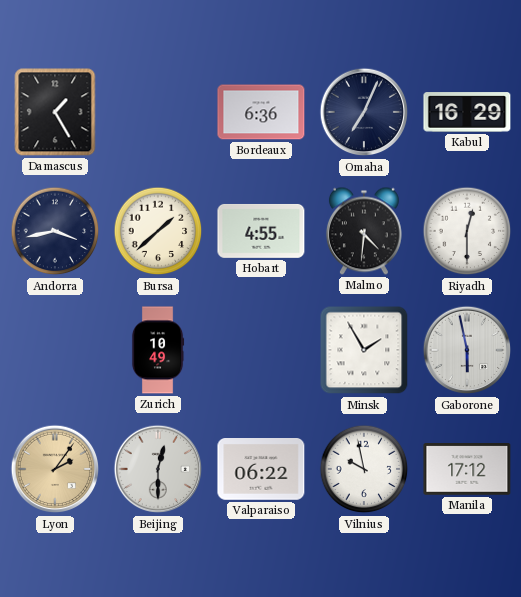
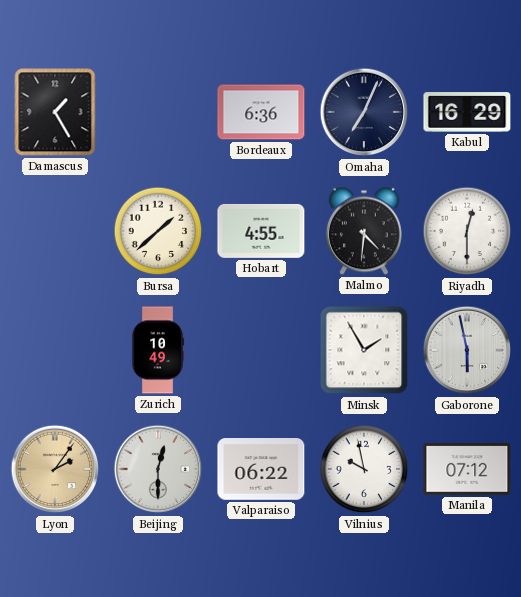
Andorra: 3:43 -> none (55, 231)
Manila: 17:12 -> 07:12 (467, 469)
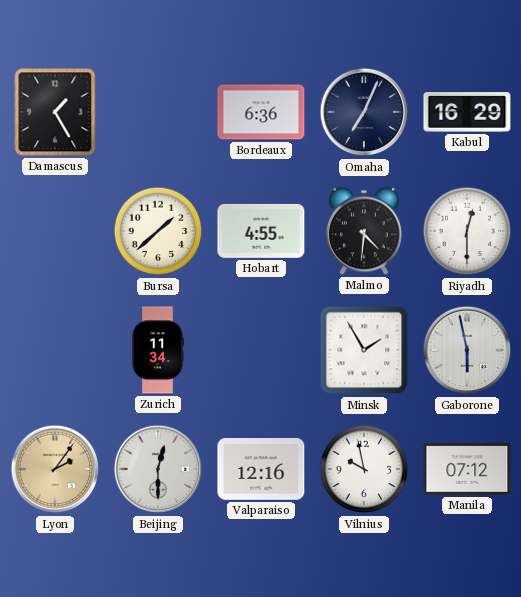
Zurich: 10:49 -> 11:34 (158, 350)
Valparaiso: 06:22 -> 12:16 (261, 470)
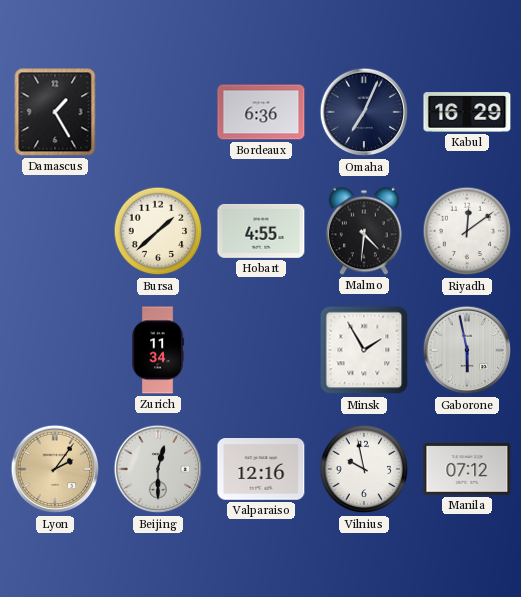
Riyadh: 12:30 -> 12:09 (467, 231)
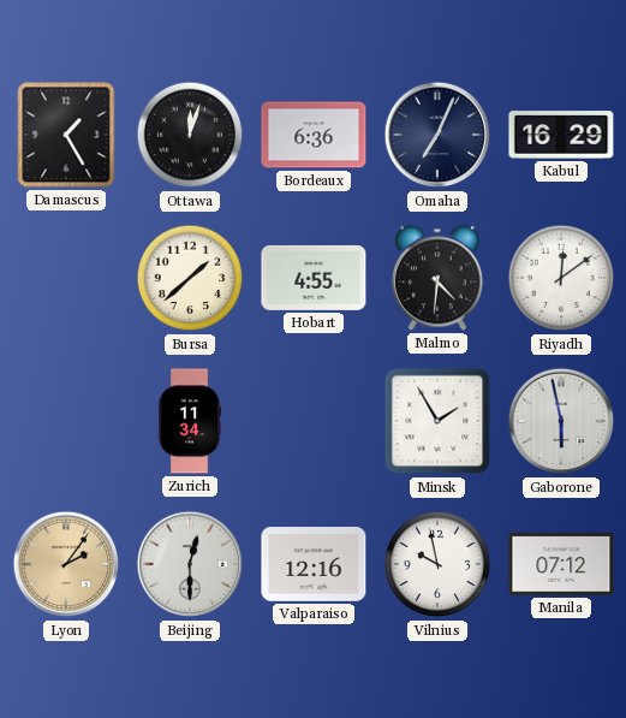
Ottawa: none -> 12:03 (190, 135)
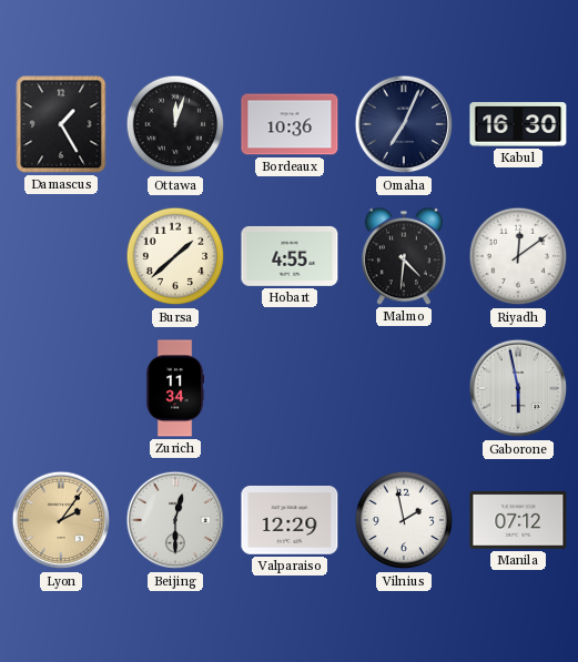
Bordeaux: 6:36 -> 10:36 (290, 124)
Kabul: 16:29 -> 16:30 (518, 124)
Minsk: 1:55 -> none (437, 421)
Valparaiso: 12:16 -> 12:29 (290, 521)
Vilnius: 9:58 -> 1:58 (404, 520)
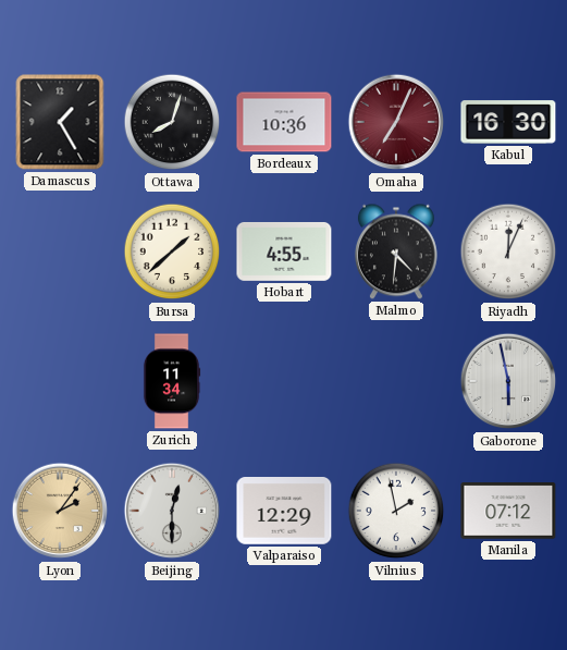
Ottawa: 12:03 -> 8:03 (172, 122)
Omaha dial: navy -> burgundy (396, 122)
Riyadh: 12:09 -> 12:04 (508, 252)
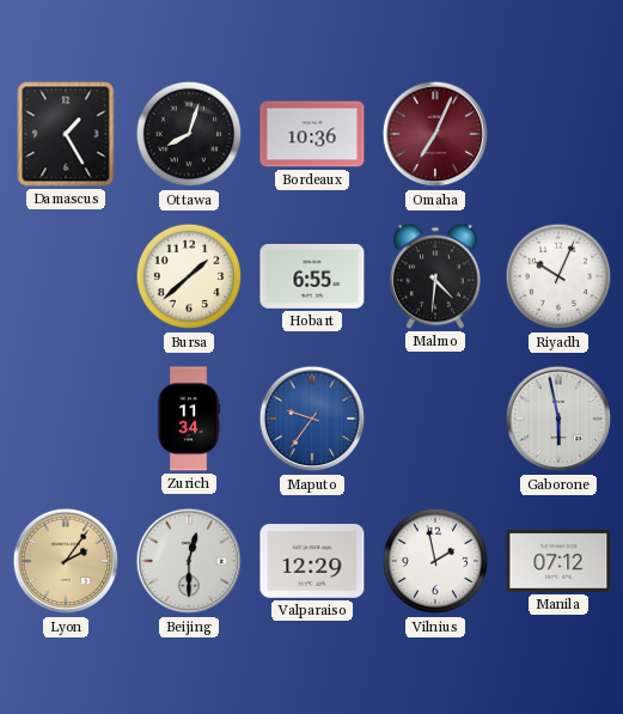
Kabul: 16:30 -> none (508, 122)
Hobart: 4:55 -> 6:55 (312, 276)
Riyadh: 12:04 -> 10:04 (558, 276)
Maputo: none -> 9:36 (312, 419)
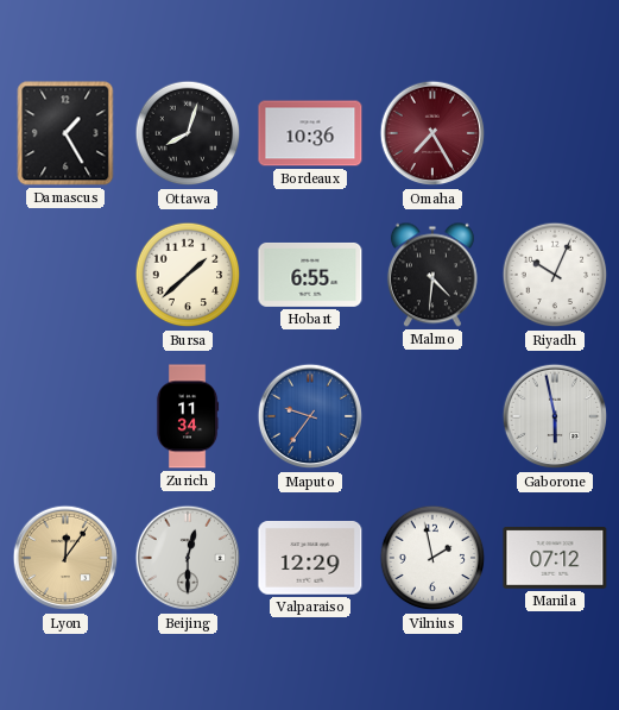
Omaha: 7:04 -> 7:25 (432, 133)
Lyon: 2:06 -> 12:06 (65, 558)
